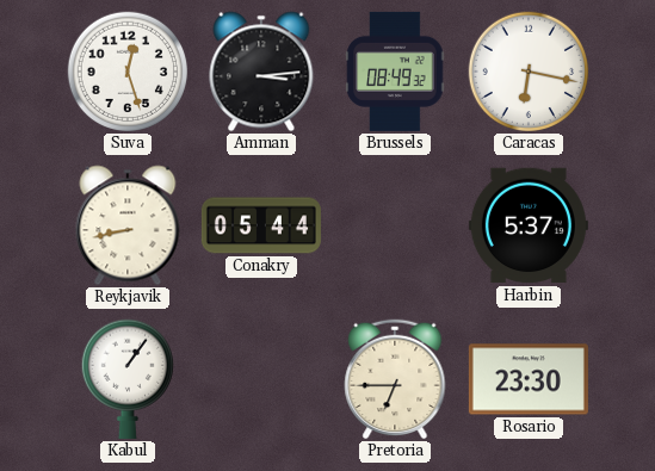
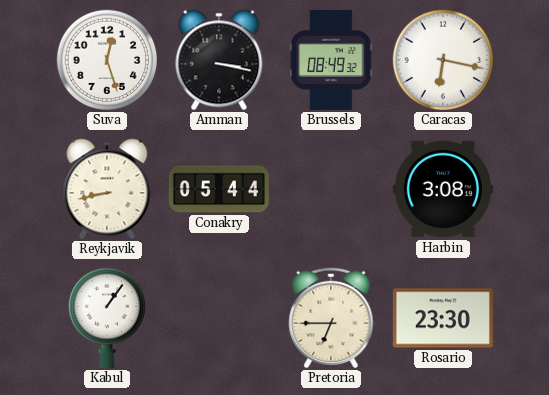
Amman: 3:14 -> 3:17 (219, 60)
Harbin: 5:37 -> 3:08 (443, 189)
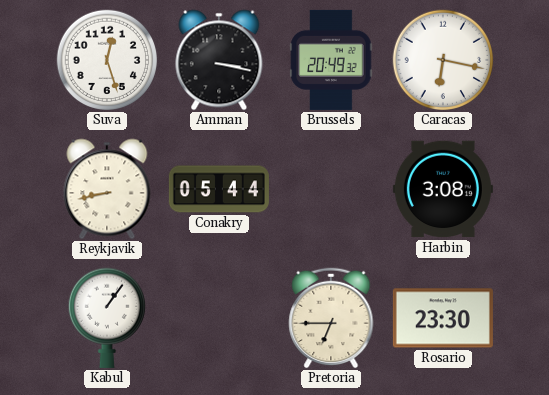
Brussels: 08:49 -> 20:49 (331, 60)
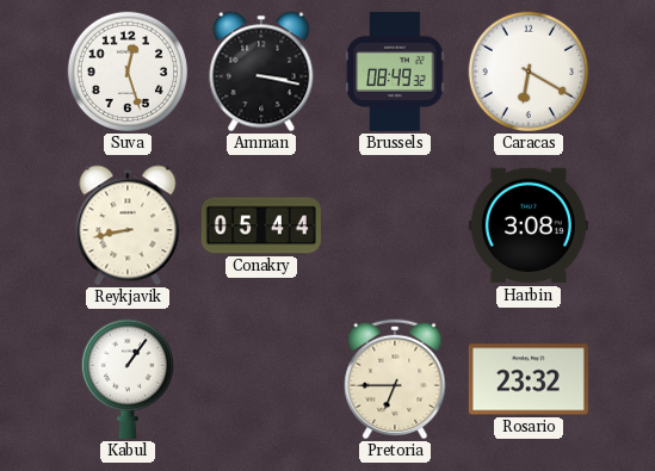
Brussels: 20:49 -> 08:49 (395, 72)
Caracas: 6:17 -> 6:20 (529, 72)
Rosario: 23:30 -> 23:32 (529, 379)
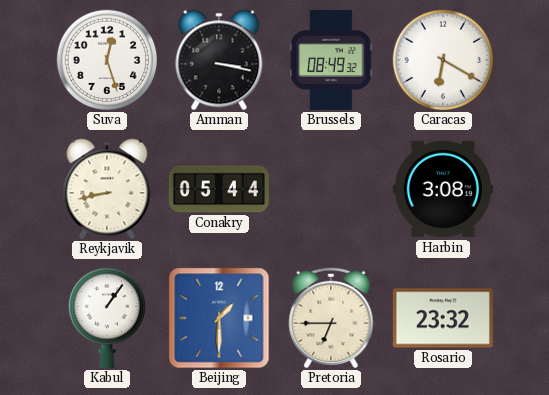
Beijing: none -> 1:30 (219, 318)
